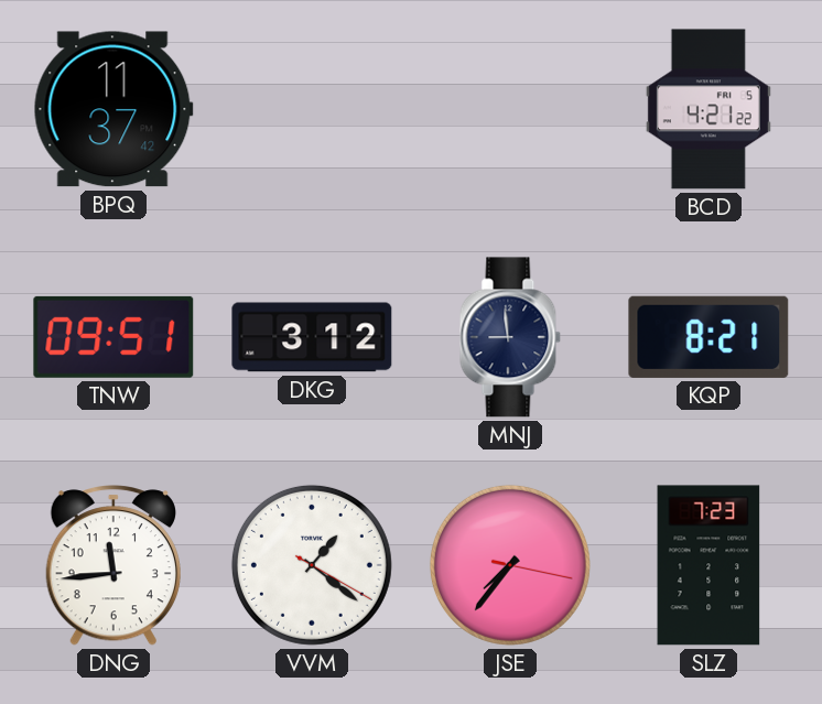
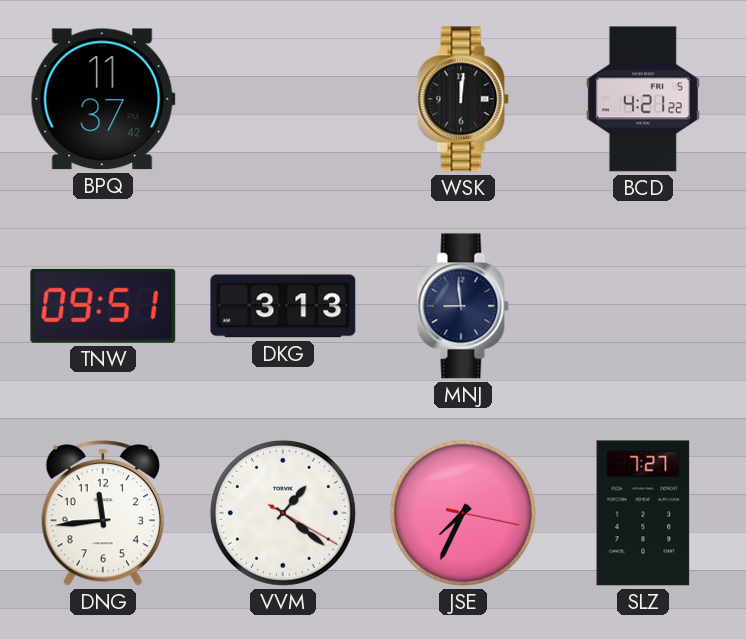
WSK: none -> 12:01 (463, 99)
DKG: 3:12 -> 3:13 (283, 306)
KQP: 8:21 -> none (709, 337)
JSE: 7:36 -> 7:34 (463, 513)
SLZ: 7:23 -> 7:27 (643, 513)
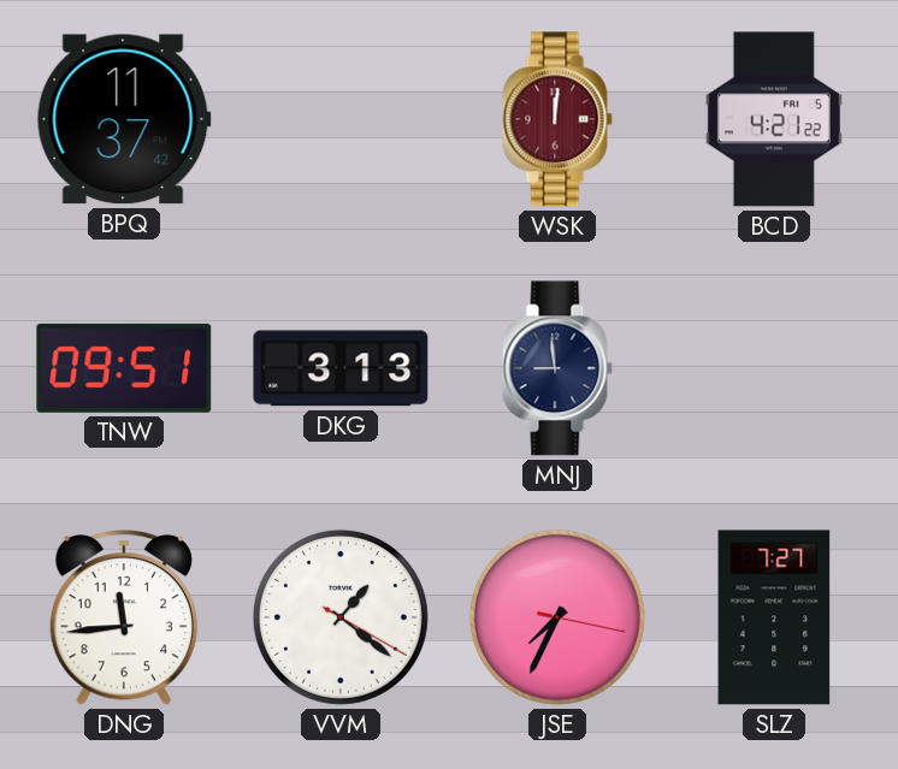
WSK dial: black -> burgundy (557, 119)
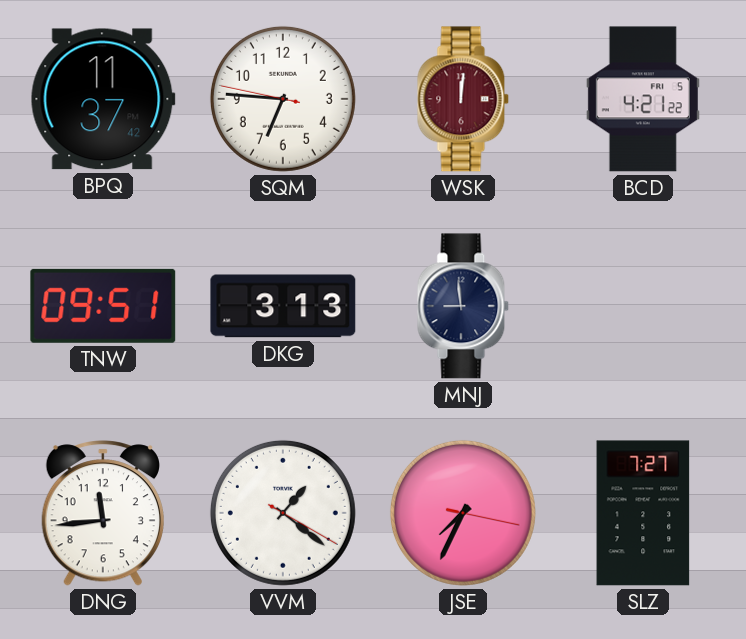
SQM: none -> 6:45 (283, 99)
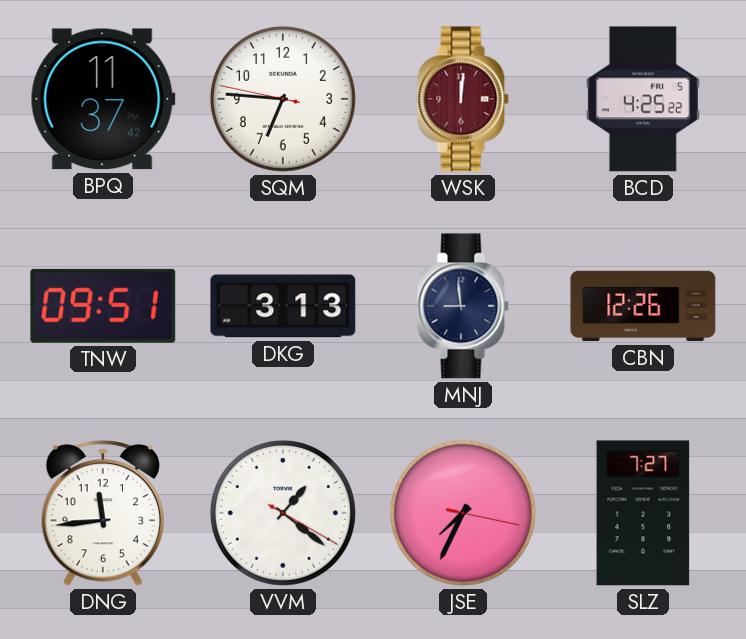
BCD: 4:21 -> 4:25 (643, 99)
CBN: none -> 12:26 (643, 306)
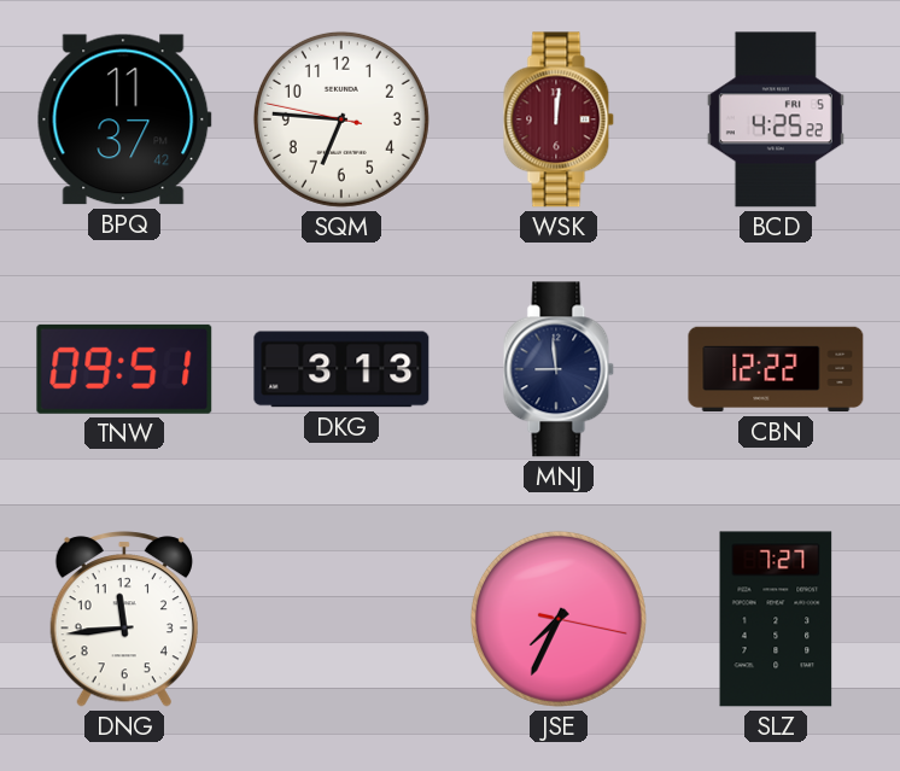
CBN: 12:26 -> 12:22 (776, 369)
VVM: 1:21 -> none (283, 513)
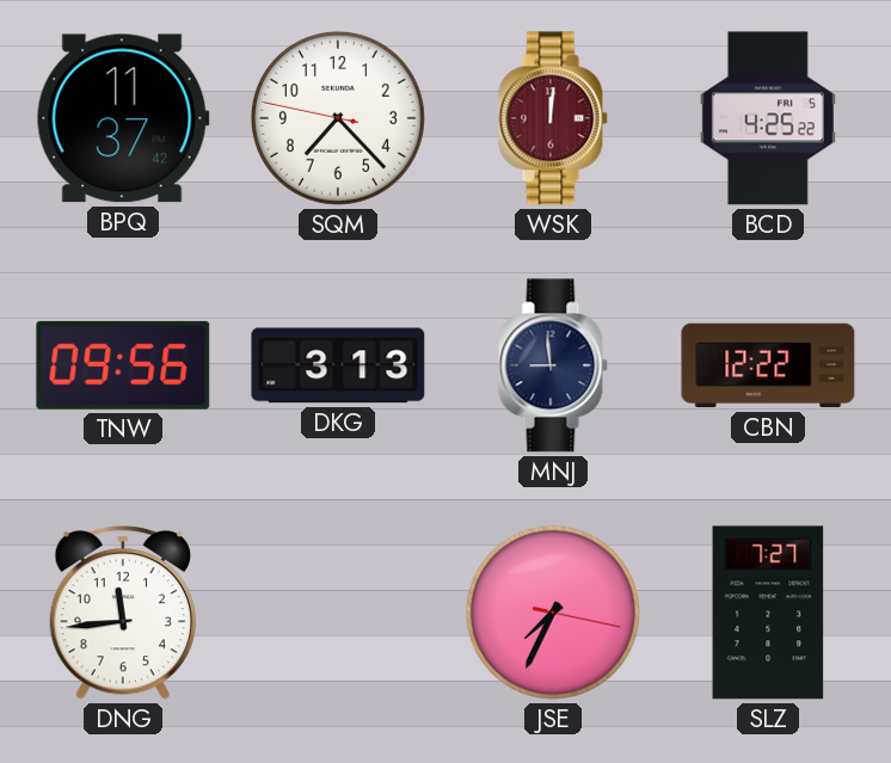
SQM: 6:45 -> 7:22 (338, 118)
TNW: 09:51 -> 09:56 (123, 365)
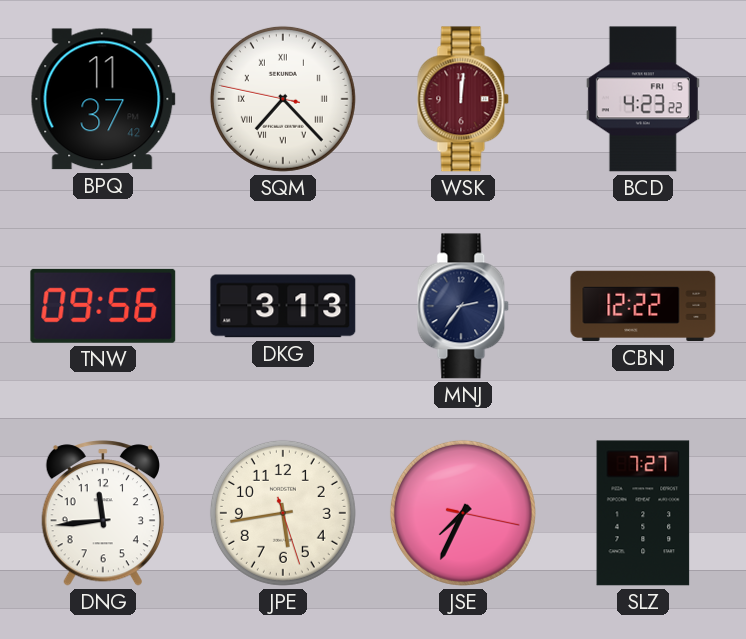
SQM numerals: Arabic -> Roman (283, 99)
BCD: 4:25 -> 4:23 (643, 99)
MNJ: 8:59 -> 2:36 (463, 306)
JPE: none -> 5:43 (283, 513)
